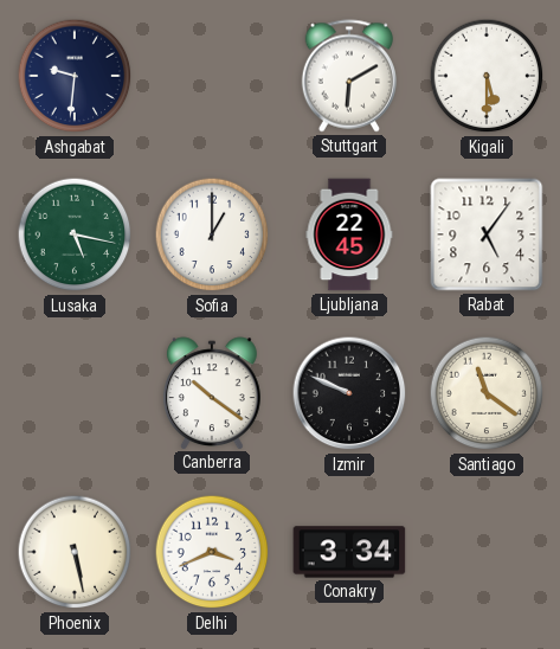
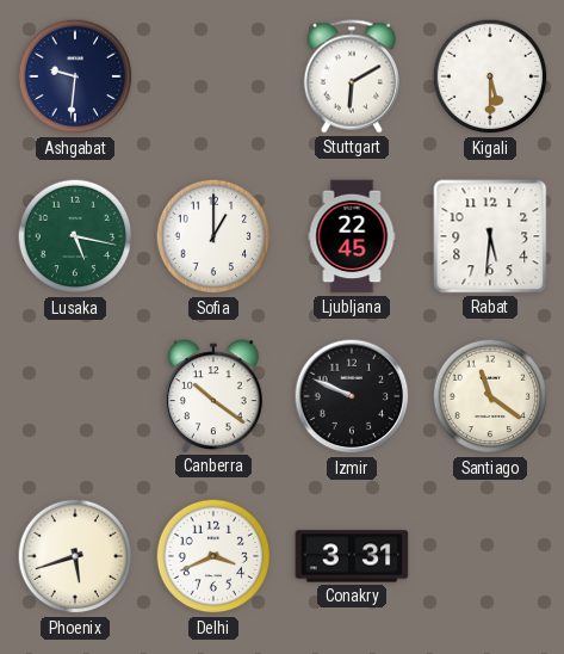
Rabat: 5:06 -> 5:31 (490, 236)
Phoenix: 5:28 -> 5:42 (75, 556)
Conakry: 3:34 -> 3:31 (352, 556)
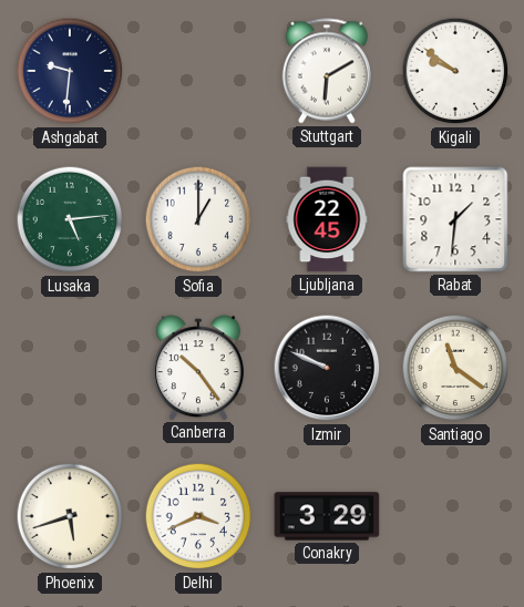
Kigali: 5:30 -> 9:51 (455, 71)
Lusaka: 5:17 -> 5:14 (70, 219)
Rabat: 5:31 -> 1:31 (455, 219)
Canberra: 10:21 -> 10:24 (198, 368)
Conakry: 3:31 -> 3:29 (327, 516)
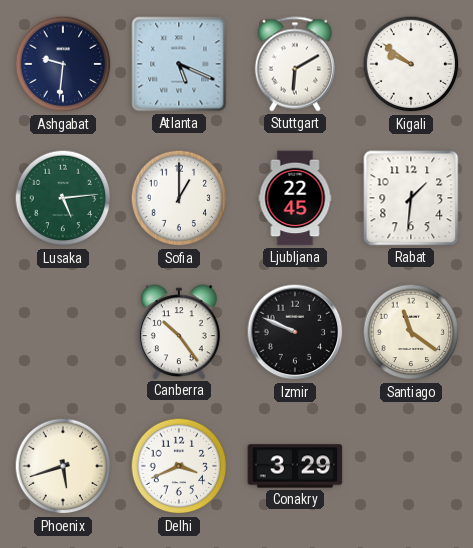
Atlanta: none -> 5:19 (179, 64)
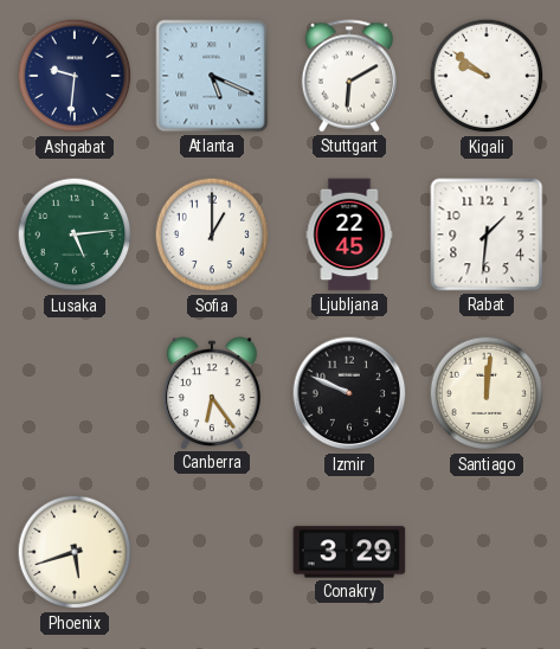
Canberra: 10:24 -> 6:24 (212, 393)
Santiago: 11:21 -> 12:01 (487, 393)
Delhi: 3:41 -> none (179, 466)
